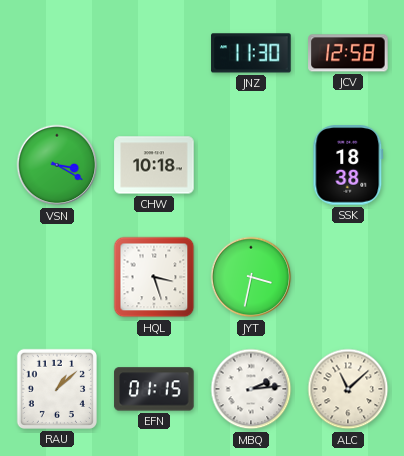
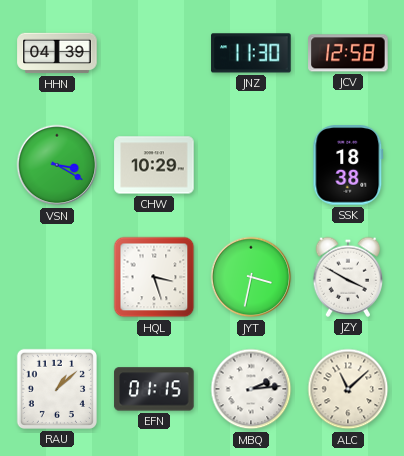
HHN: none -> 04:39 (57, 53)
CHW: 10:18 -> 10:29 (154, 165)
JZY: none -> 3:50 (347, 277)
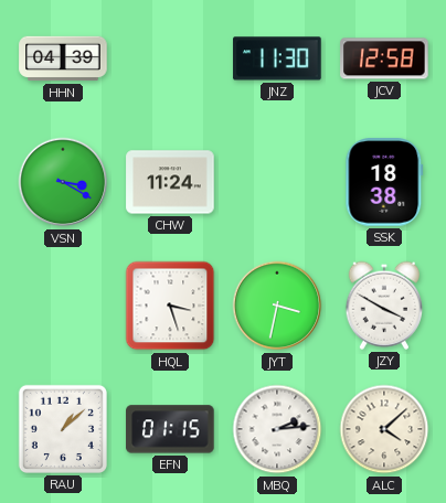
CHW: 10:29 -> 11:24 (170, 182)
ALC: 11:08 -> 4:08 (384, 429)
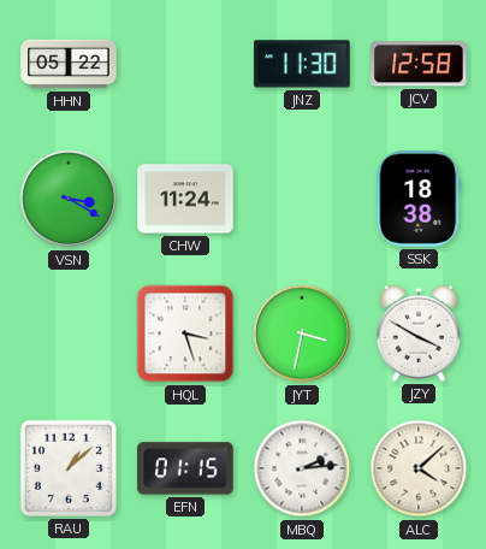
HHN: 04:39 -> 05:22 (69, 64)
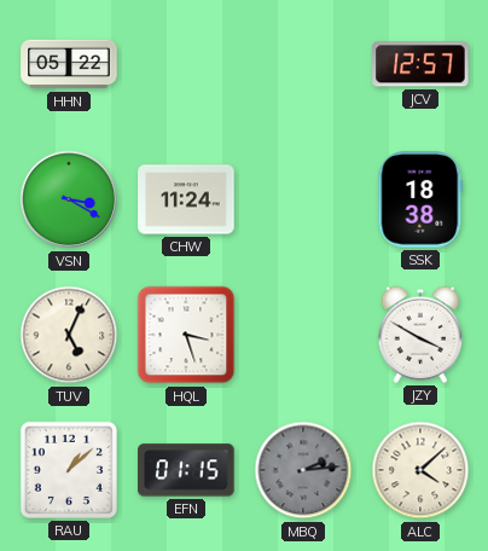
JNZ: 11:30 -> none (302, 64)
JCV: 12:58 -> 12:57 (420, 64)
TUV: none -> 5:04 (69, 335)
JYT: 3:32 -> none (302, 333)
MBQ dial: white -> grey (303, 470)
